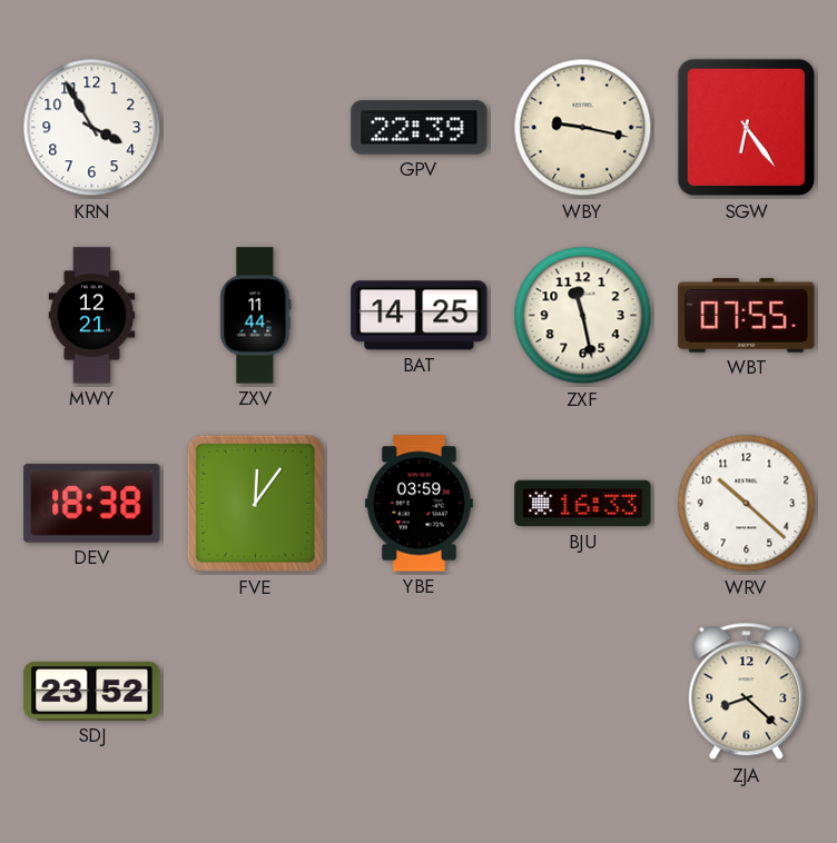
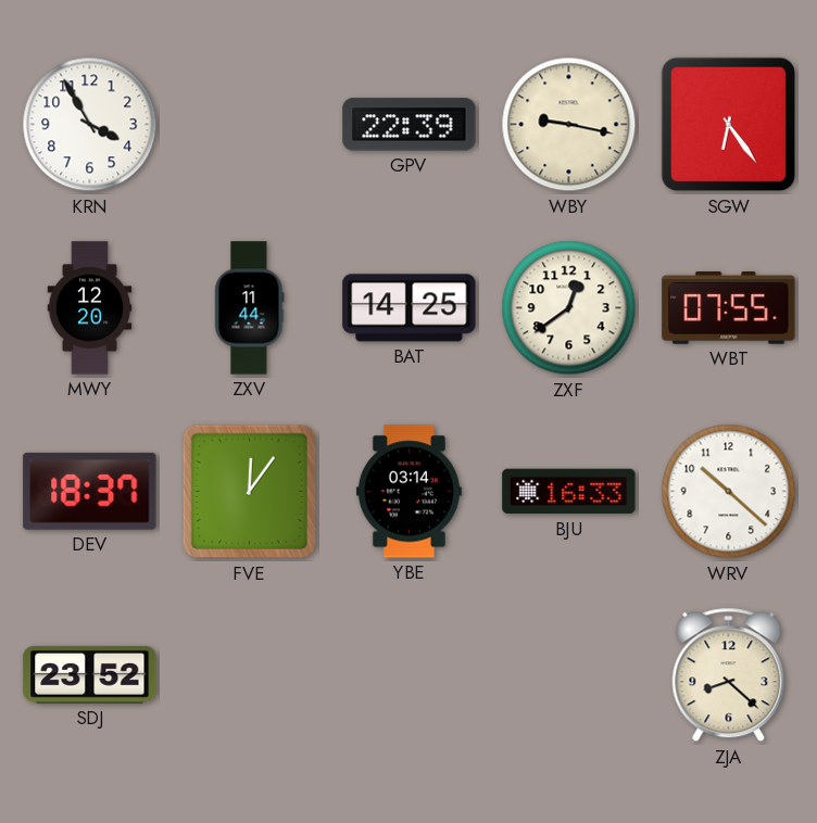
MWY: 12:21 -> 12:20 (90, 308)
ZXF: 11:28 -> 12:39 (569, 308)
DEV: 18:38 -> 18:37 (90, 491)
YBE: 03:59 -> 03:14 (409, 492)
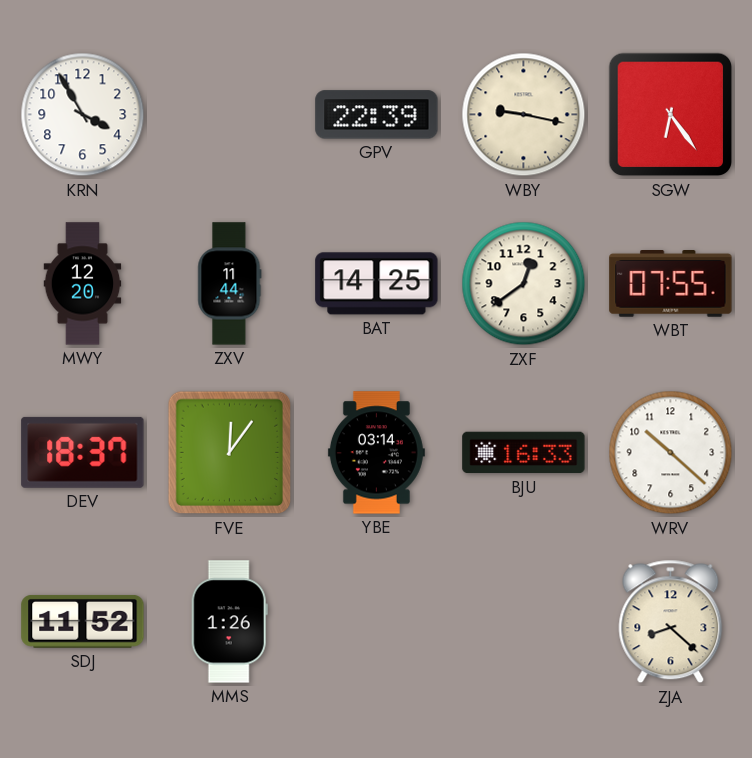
SDJ: 23:52 -> 11:52 (83, 621)
MMS: none -> 1:26 (229, 622)
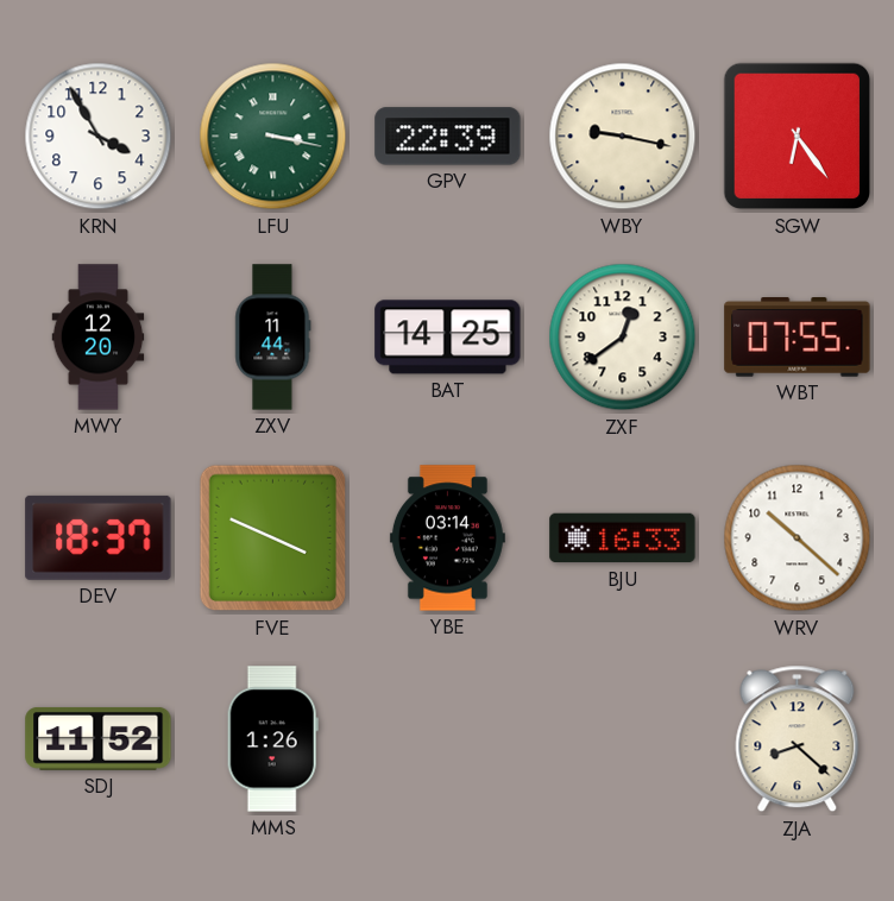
LFU: none -> 3:17 (273, 137)
FVE: 12:06 -> 3:49 (273, 538)
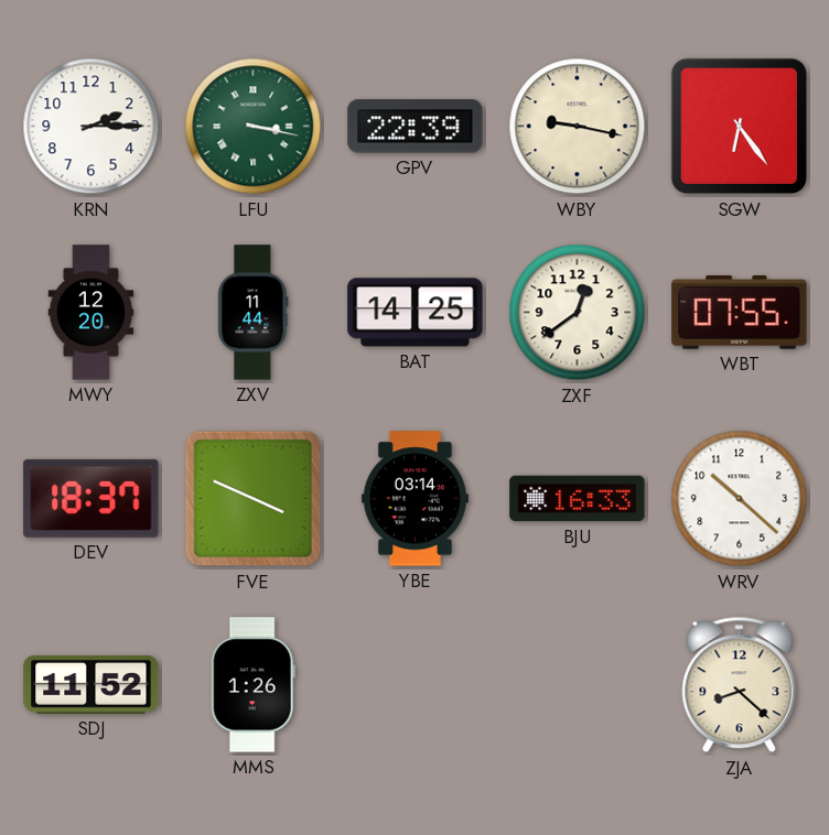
KRN: 3:55 -> 2:15 (91, 127)
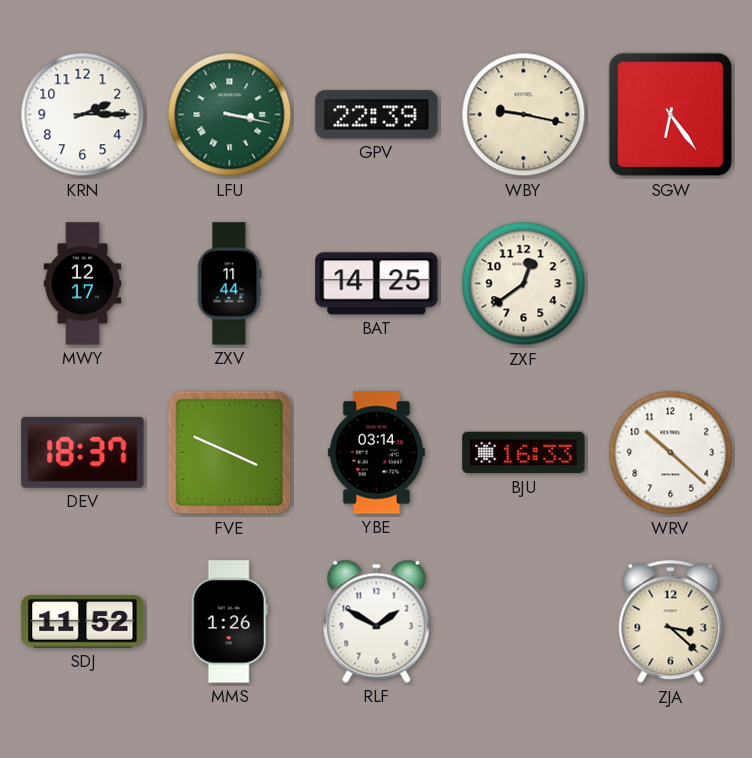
MWY: 12:20 -> 12:17 (83, 284)
WBT: 07:55 -> none (740, 313)
RLF: none -> 1:50 (377, 621)
ZJA: 8:22 -> 3:22 (671, 622)
